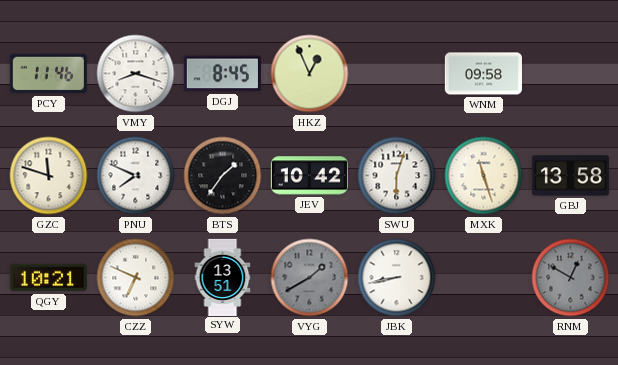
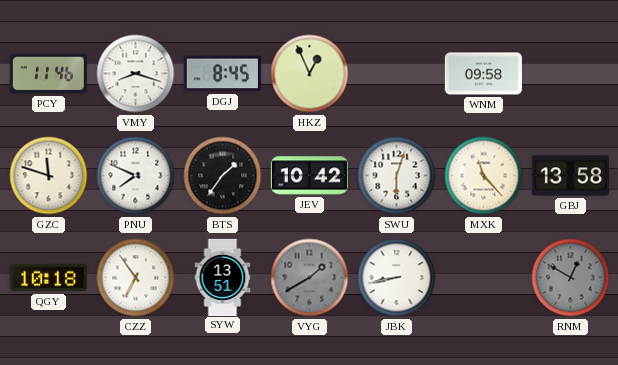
MXK: 11:27 -> 11:23 (484, 176)
QGY: 10:21 -> 10:18 (48, 278)
CZZ: 6:49 -> 6:54 (136, 278)
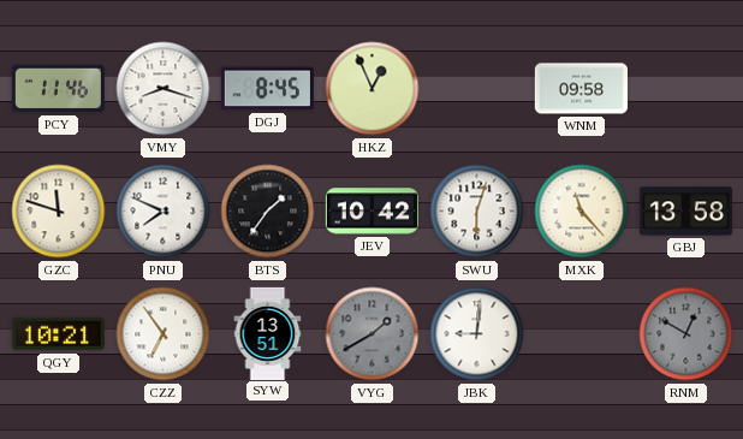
QGY: 10:18 -> 10:21 (58, 334)
JBK: 8:43 -> 9:01 (477, 334)
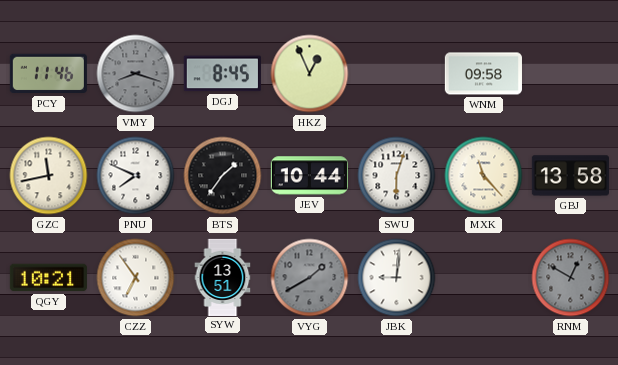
VMY dial: white -> grey (136, 74)
GZC: 11:48 -> 11:43 (49, 176)
JEV: 10:42 -> 10:44 (309, 176)
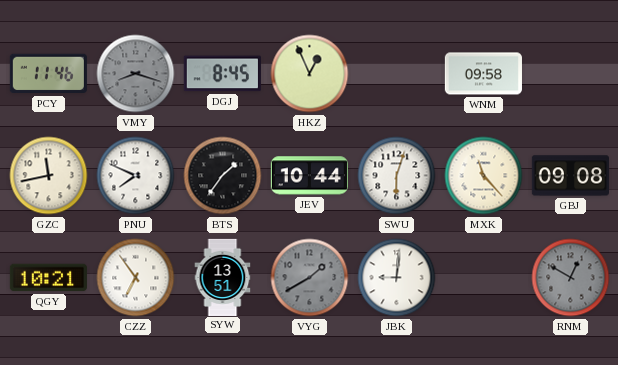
GBJ: 13:58 -> 09:08 (570, 176)
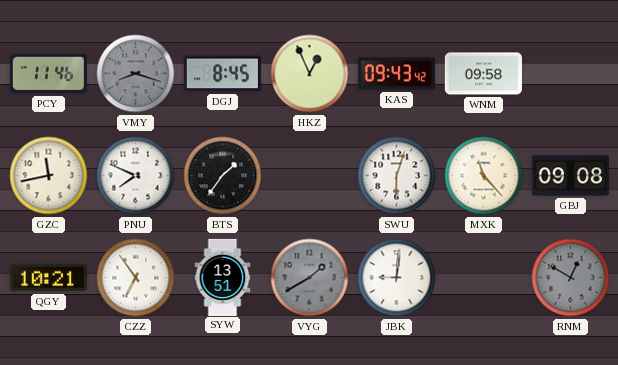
KAS: none -> 09:43 (396, 74)
JEV: 10:44 -> none (309, 176)
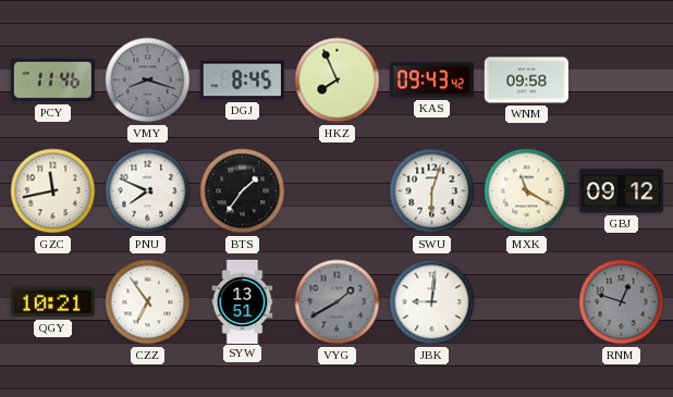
HKZ: 12:56 -> 7:56 (338, 80)
MXK: 11:23 -> 11:20 (527, 191)
GBJ: 09:08 -> 09:12 (621, 191)
RNM: 12:50 -> 12:48 (622, 302)
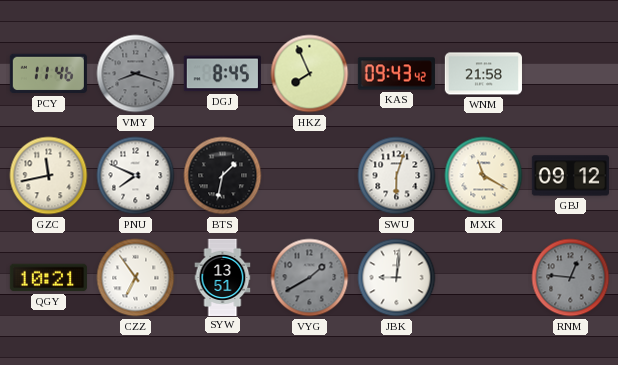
WNM: 09:58 -> 21:58 (483, 74)
BTS: 1:36 -> 1:32 (223, 176)
RNM: 12:48 -> 12:46 (571, 278)
